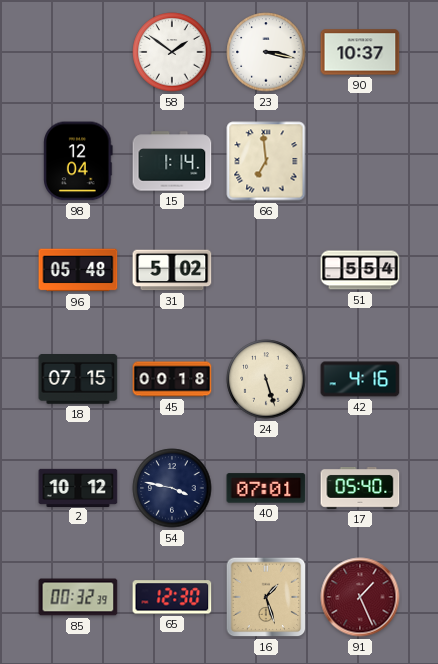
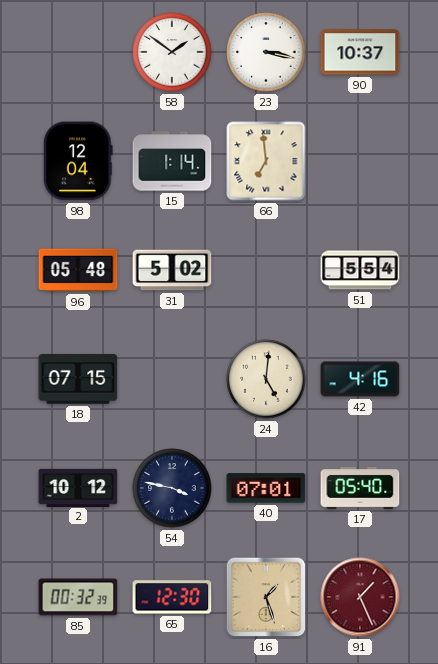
45: 00:18 -> none (172, 379)
24: 5:27 -> 5:01 (266, 379)
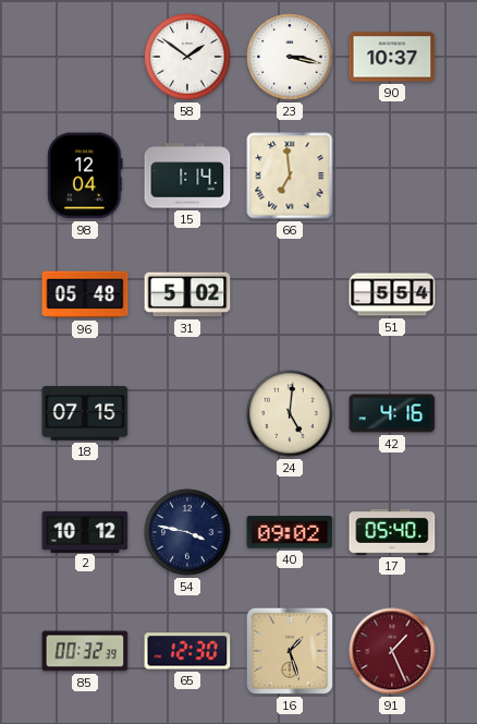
40: 07:01 -> 09:02 (290, 532)
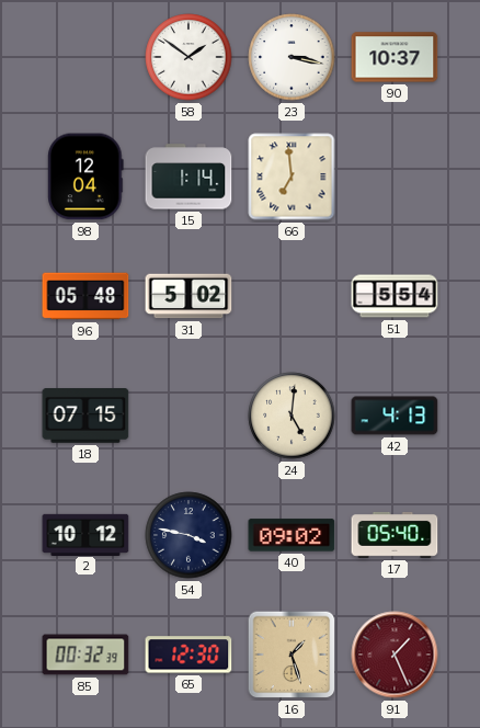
42: 4:16 -> 4:13 (395, 416)
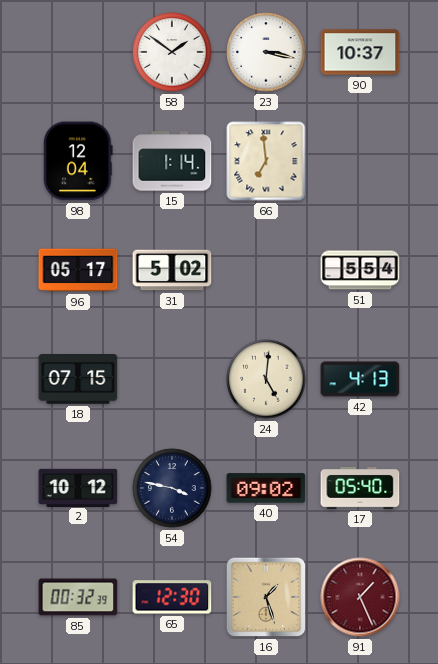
96: 05:48 -> 05:17 (78, 270)
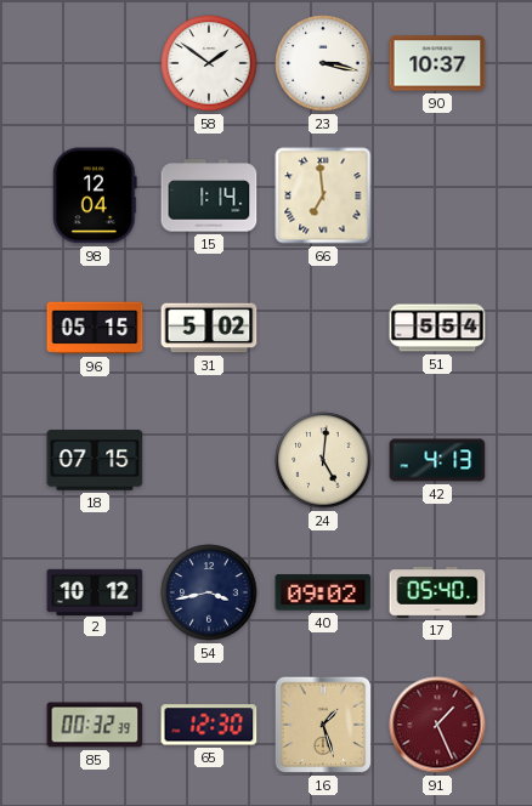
96: 05:17 -> 05:15 (95, 328)
54: 3:47 -> 3:43 (209, 592)
